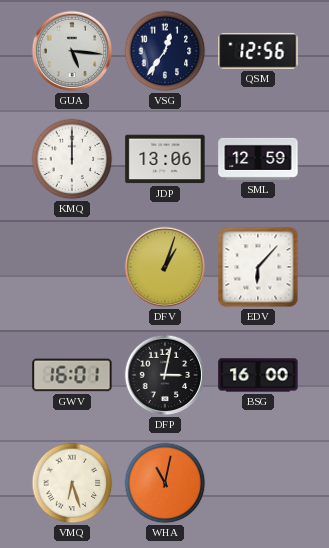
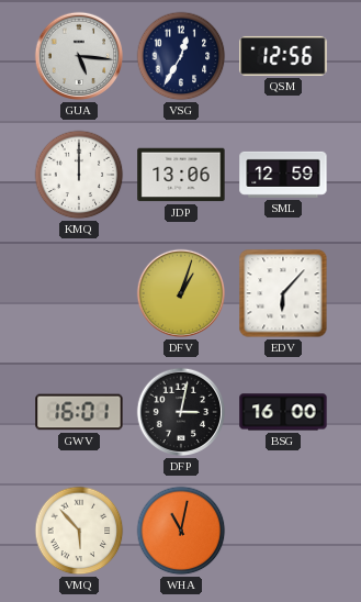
VSG: 12:36 -> 12:35 (181, 56)
VMQ: 6:27 -> 5:53 (79, 531)
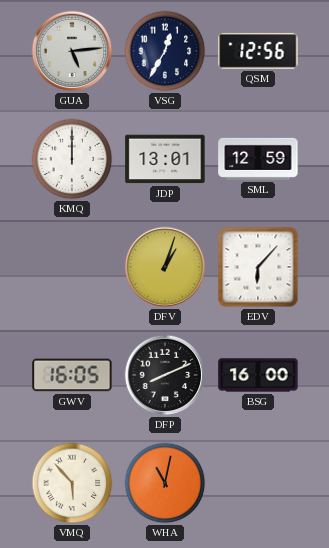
GUA: 5:16 -> 5:14 (72, 51)
JDP: 13:06 -> 13:01 (165, 159)
GWV: 16:01 -> 16:05 (72, 375)
DFP: 3:02 -> 8:11 (165, 375)
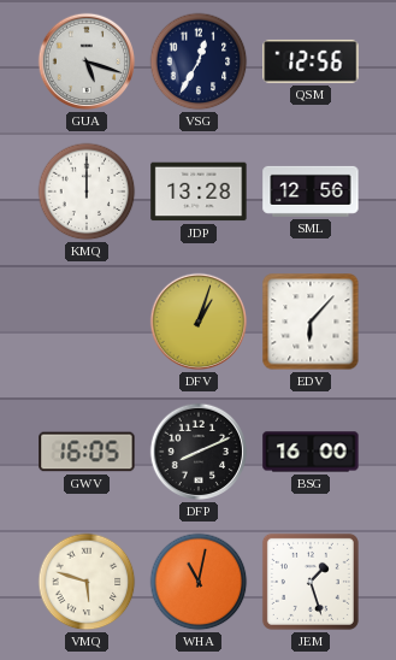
GUA: 5:14 -> 5:18 (87, 61)
JDP: 13:01 -> 13:28 (199, 191)
SML: 12:59 -> 12:56 (311, 191)
VMQ: 5:53 -> 5:48 (87, 582)
JEM: none -> 1:27 (311, 582)
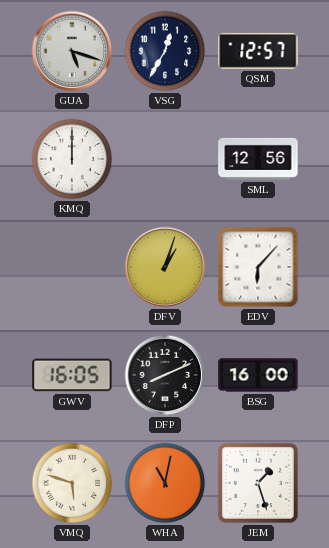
QSM: 12:56 -> 12:57 (258, 51)
JDP: 13:28 -> none (199, 191)
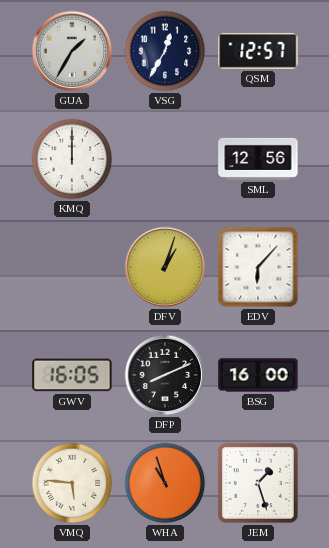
GUA: 5:18 -> 1:35 (72, 51)
VMQ: 5:48 -> 5:46 (72, 483)
WHA: 11:02 -> 10:57 (165, 483)
